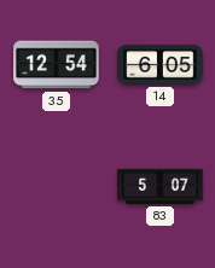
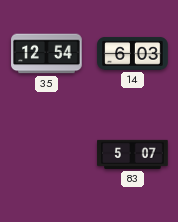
14: 6:05 -> 6:03 (133, 53)
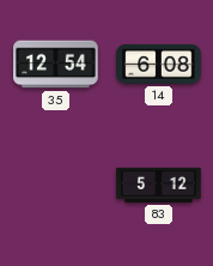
14: 6:03 -> 6:08 (159, 64)
83: 5:07 -> 5:12 (159, 185)
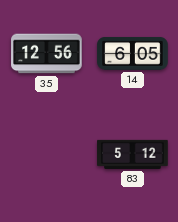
35: 12:54 -> 12:56 (47, 54)
14: 6:08 -> 6:05 (133, 53)
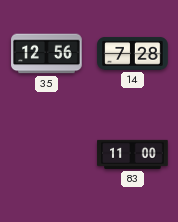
14: 6:05 -> 7:28 (133, 53)
83: 5:12 -> 11:00 (133, 154)
